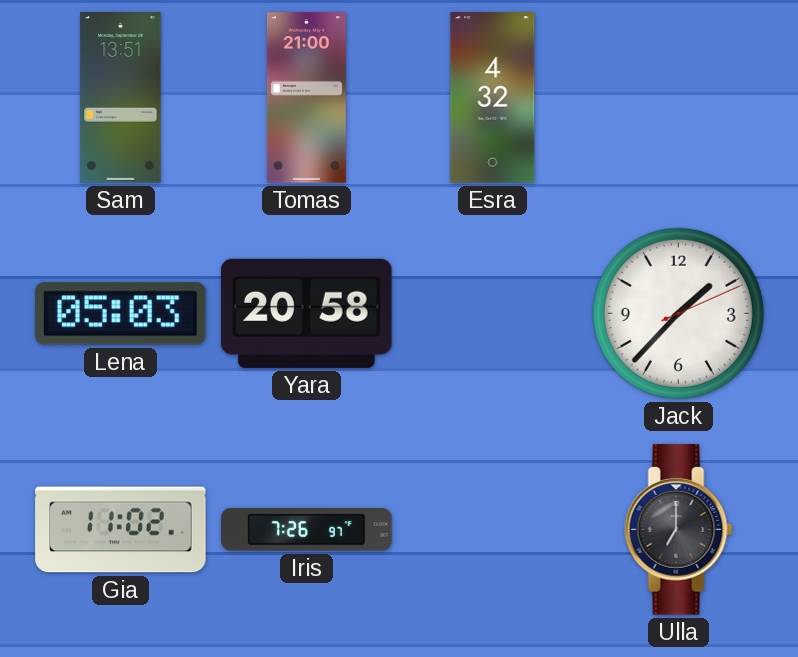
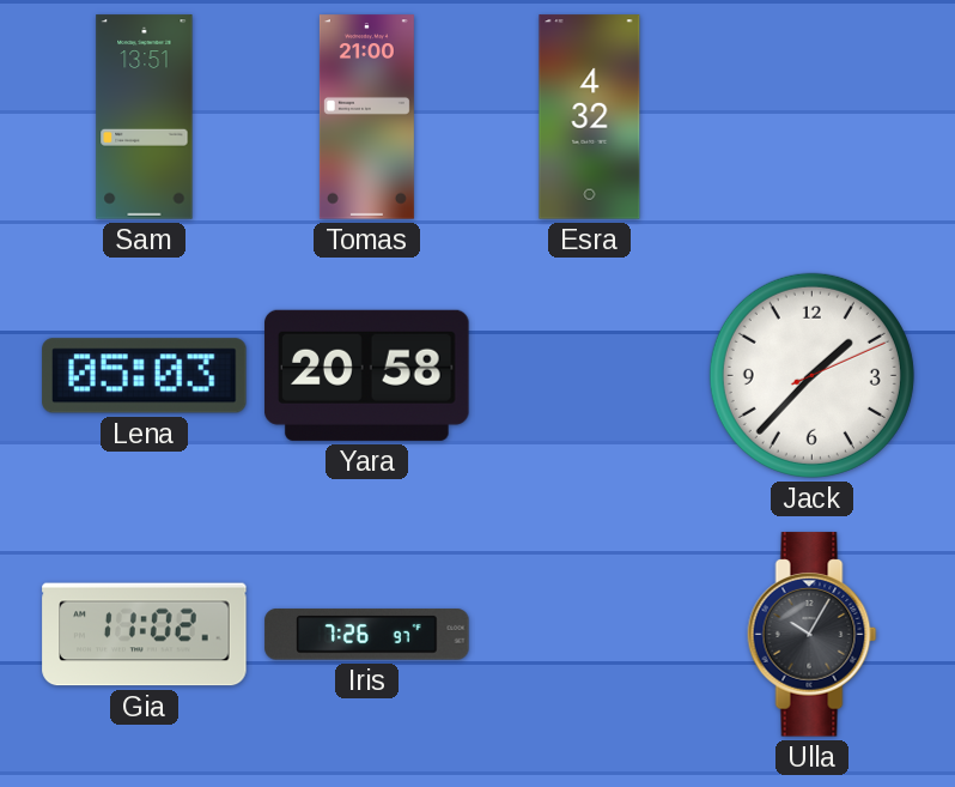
Ulla: 7:00 -> 10:05 (813, 635)
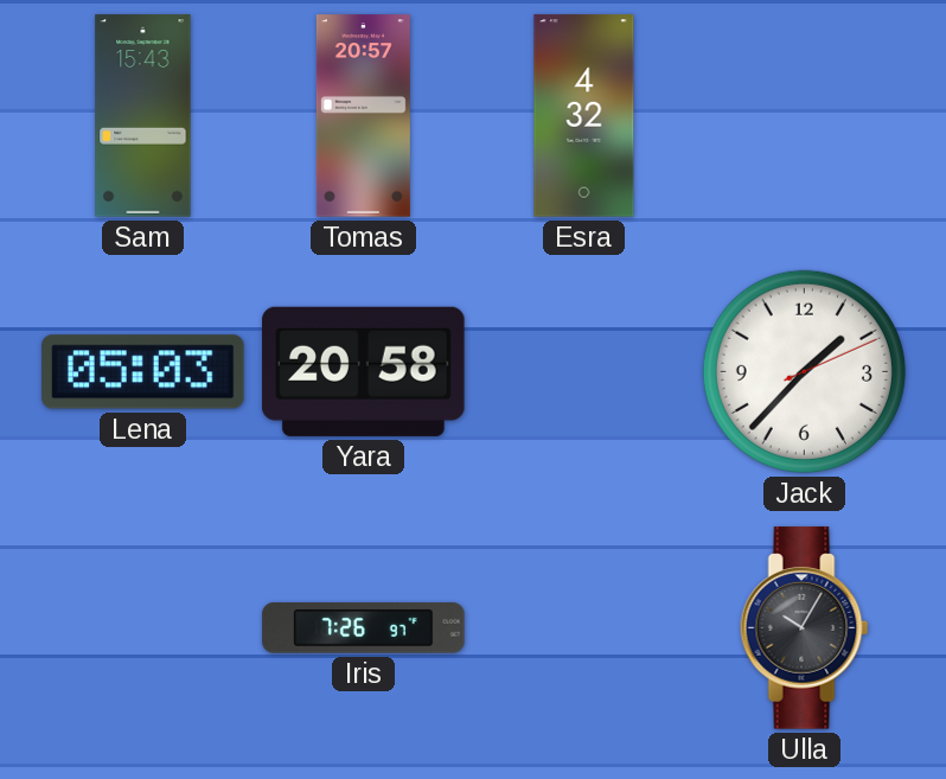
Sam: 13:51 -> 15:43 (143, 116)
Tomas: 21:00 -> 20:57 (363, 116)
Gia: 11:02 -> none (145, 635)
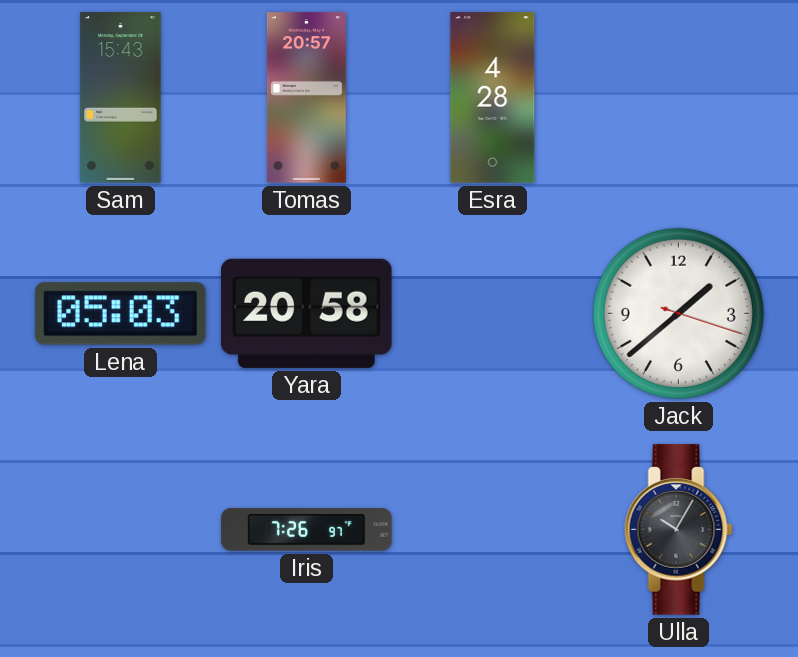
Esra: 4:32 -> 4:28 (493, 98)
Jack: 1:37 -> 1:38 (678, 313)
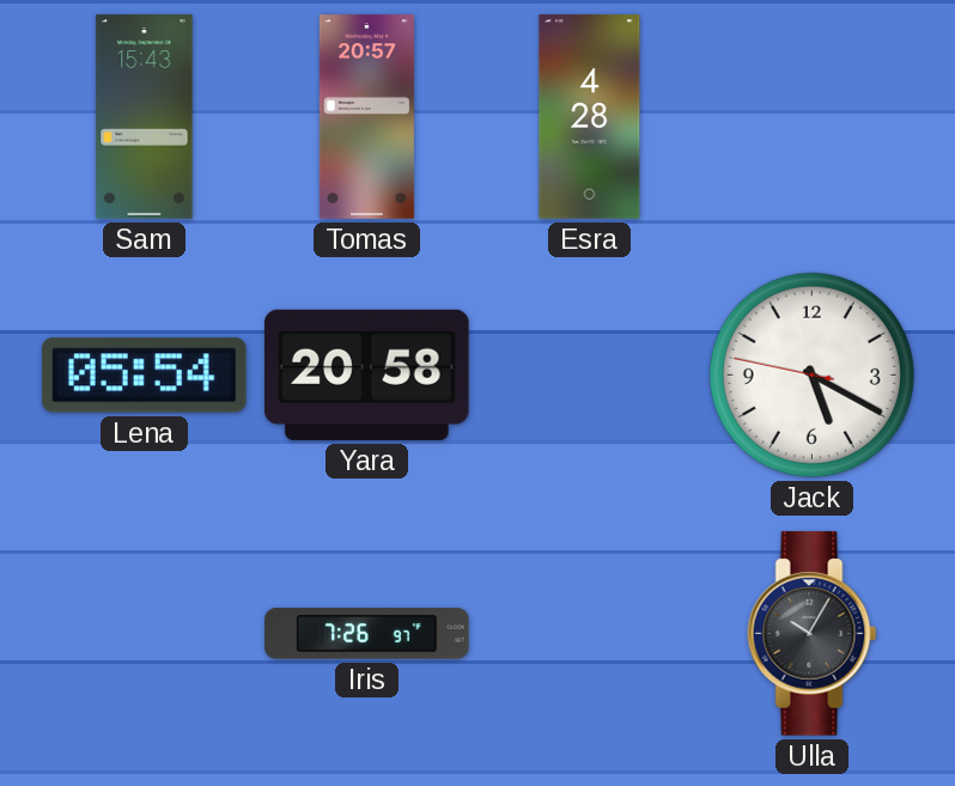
Lena: 05:03 -> 05:54 (145, 376)
Jack: 1:38 -> 5:19 (811, 374)
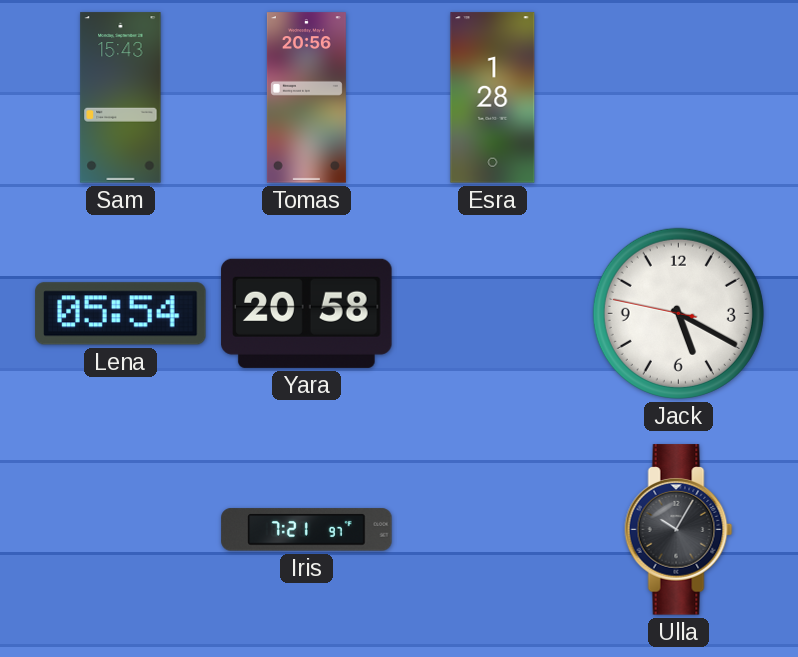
Tomas: 20:57 -> 20:56 (306, 98)
Esra: 4:28 -> 1:28 (493, 98)
Iris: 7:26 -> 7:21 (307, 530)
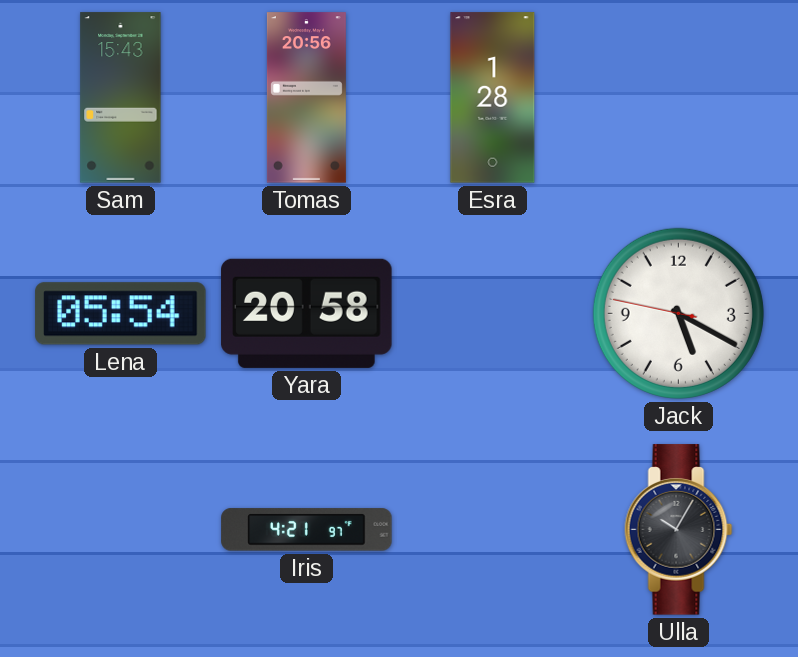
Iris: 7:21 -> 4:21 (307, 530)
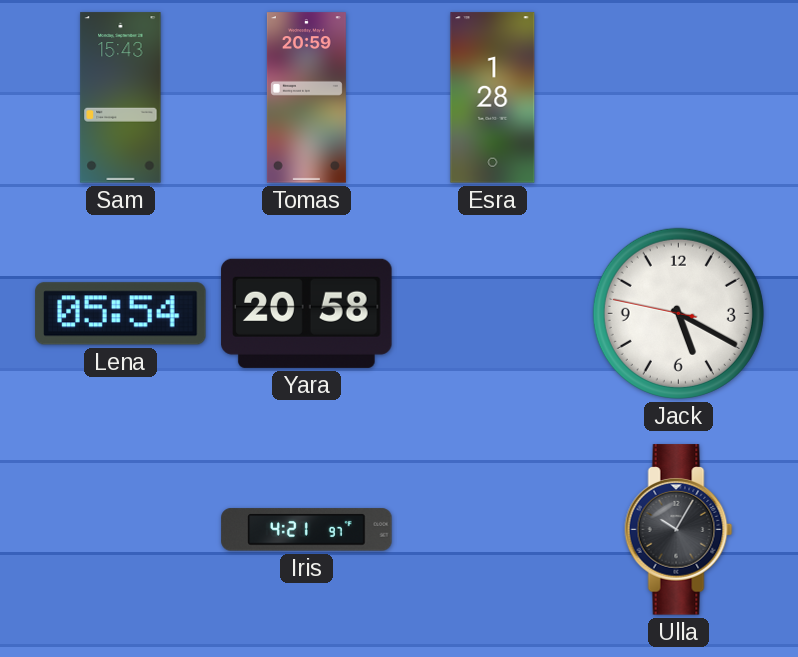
Tomas: 20:56 -> 20:59 (306, 98)
